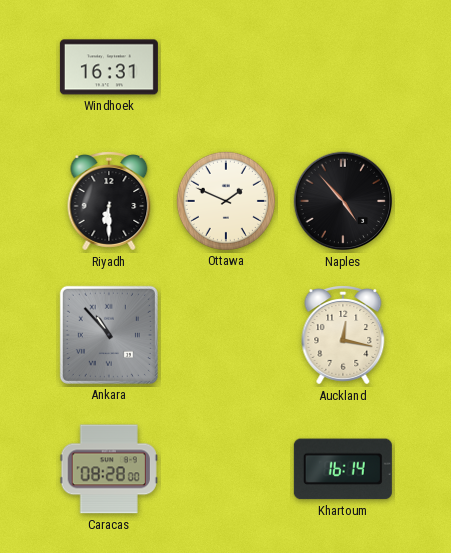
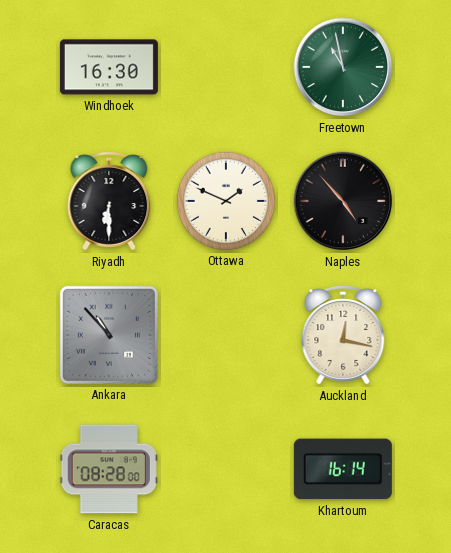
Windhoek: 16:31 -> 16:30 (109, 67)
Freetown: none -> 10:58 (343, 67)
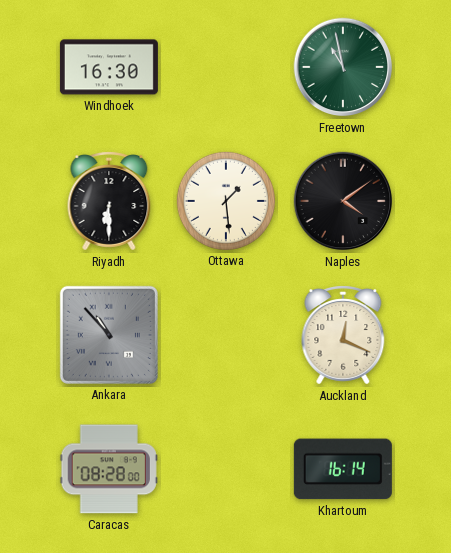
Ottawa: 1:49 -> 1:29 (226, 201)
Naples: 4:53 -> 4:09 (343, 201)
Auckland: 12:17 -> 12:19 (343, 335)
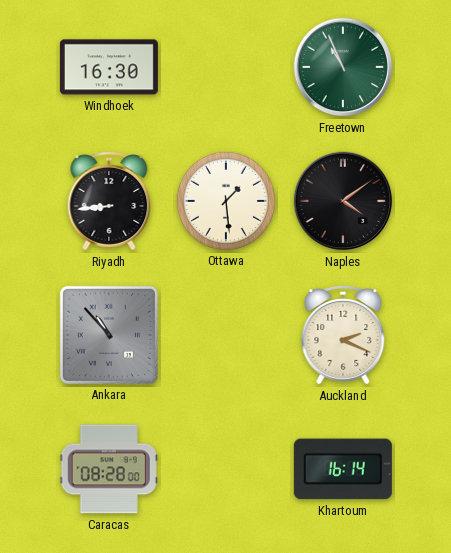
Freetown: 10:58 -> 10:56 (343, 67)
Riyadh: 6:30 -> 8:44 (109, 201)
Auckland: 12:19 -> 2:19 (343, 335)
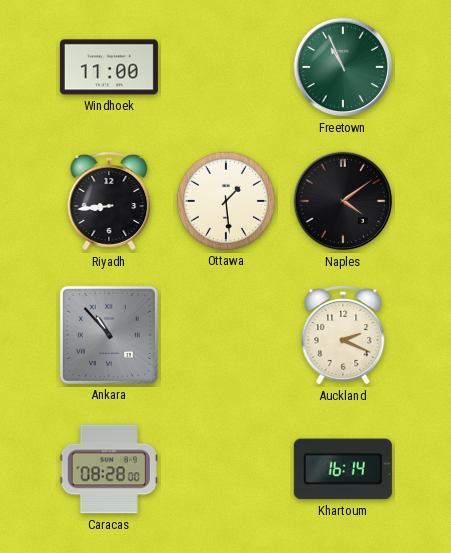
Windhoek: 16:30 -> 11:00 (109, 67)
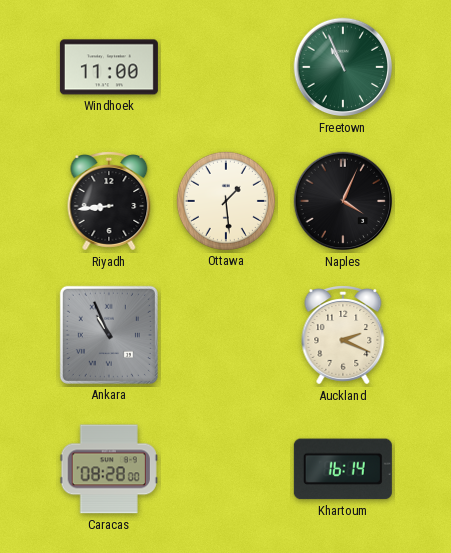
Naples: 4:09 -> 4:04 (343, 201)
Ankara: 10:53 -> 10:56 (109, 335)
